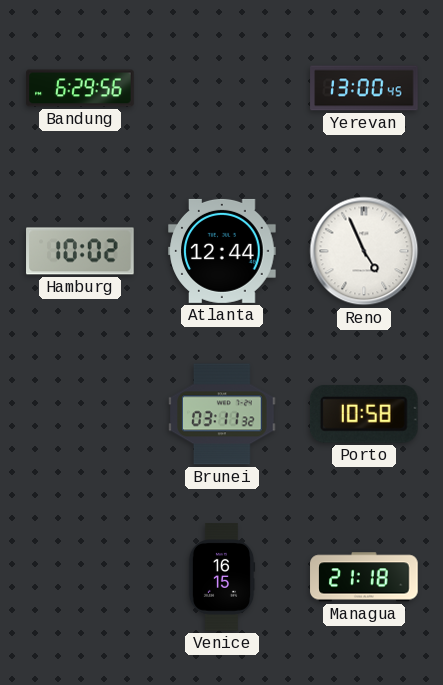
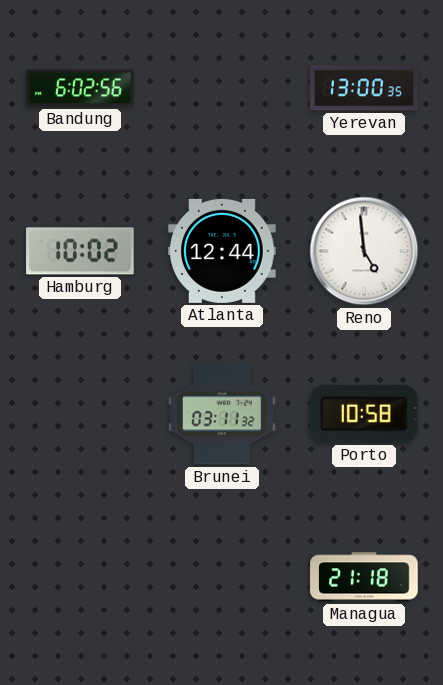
Bandung: 6:29 -> 6:02 (80, 88)
Yerevan: 13:00:45 -> 13:00:35 (364, 88)
Reno: 4:56 -> 4:59 (364, 251)
Venice: 16:15 -> none (222, 577)
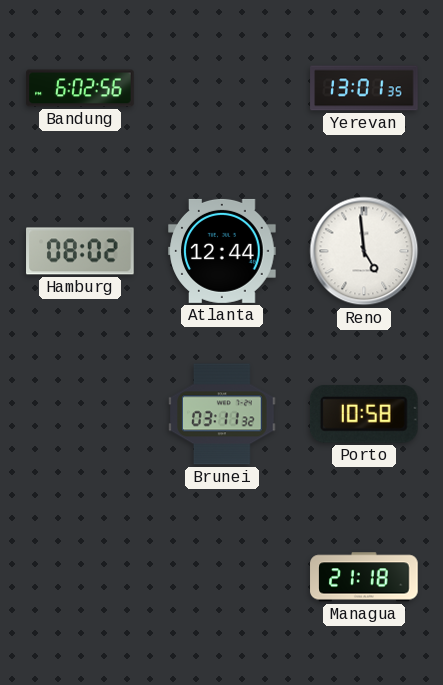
Yerevan: 13:00 -> 13:01 (364, 88)
Hamburg: 10:02 -> 08:02 (80, 251)
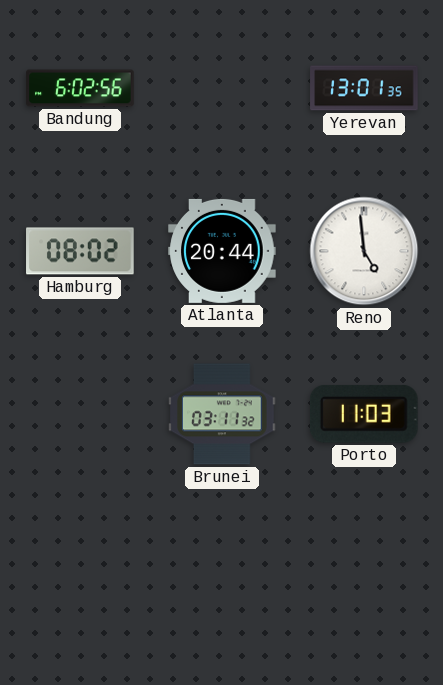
Atlanta: 12:44 -> 20:44 (222, 251)
Porto: 10:58 -> 11:03 (364, 414)
Managua: 21:18 -> none (364, 577)
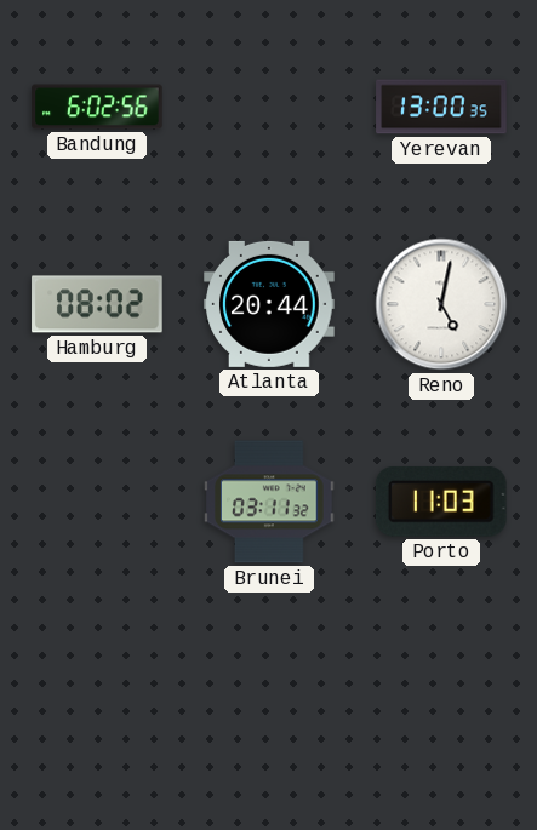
Yerevan: 13:01 -> 13:00 (441, 107)
Reno: 4:59 -> 5:02 (441, 304)
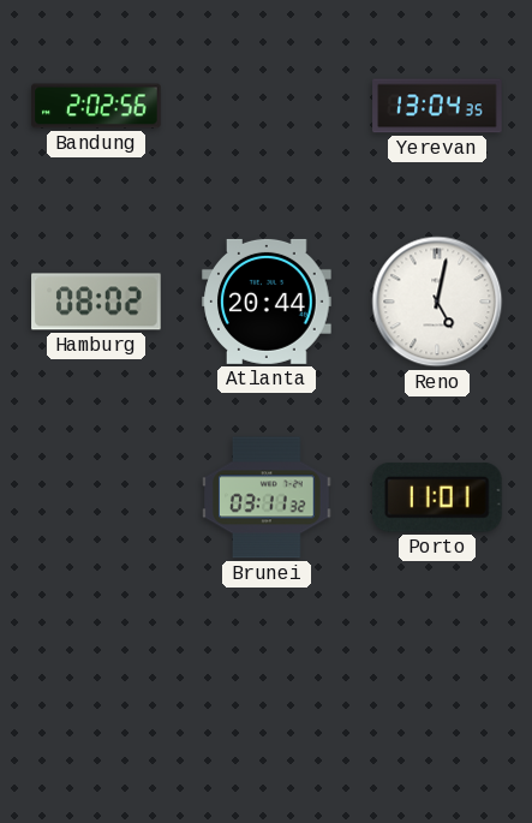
Bandung: 6:02 -> 2:02 (96, 106)
Yerevan: 13:00 -> 13:04 (437, 106)
Porto: 11:03 -> 11:01 (437, 497)
